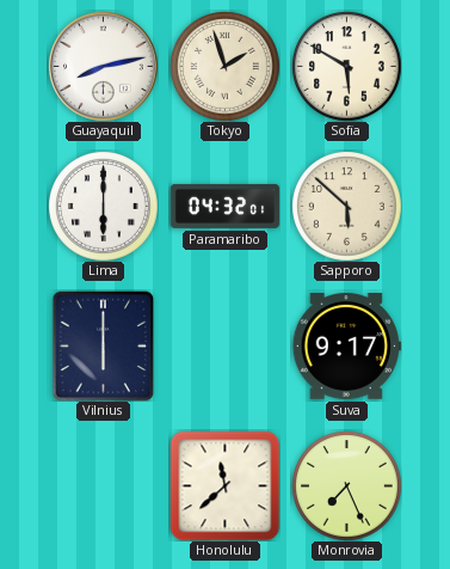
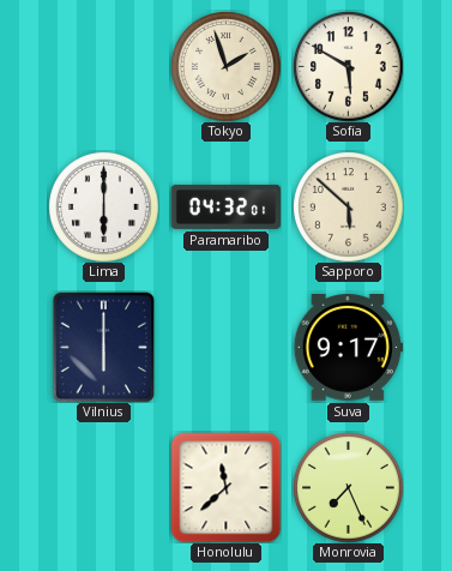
Guayaquil: 8:13 -> none (103, 66)
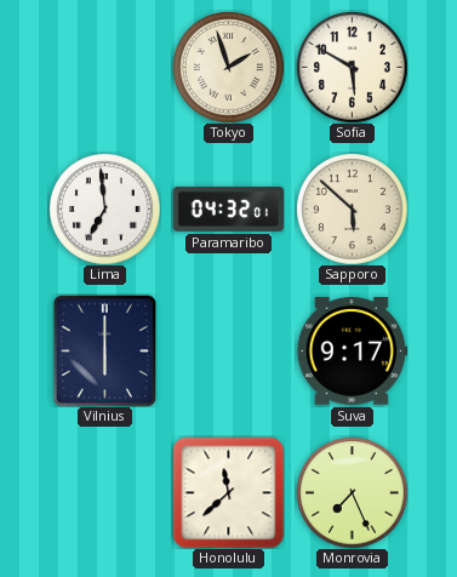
Lima: 6:00 -> 6:59 (105, 210)
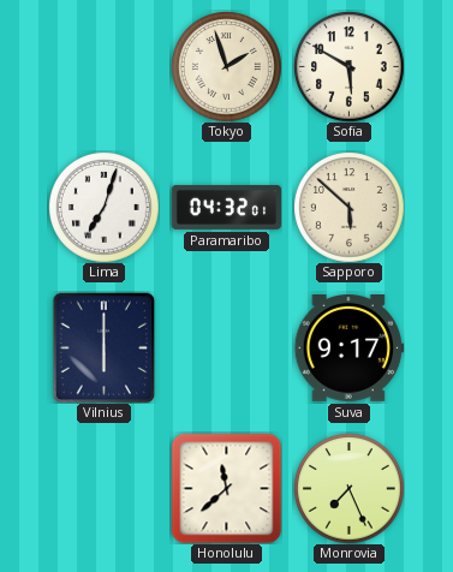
Lima: 6:59 -> 7:03 (105, 208)
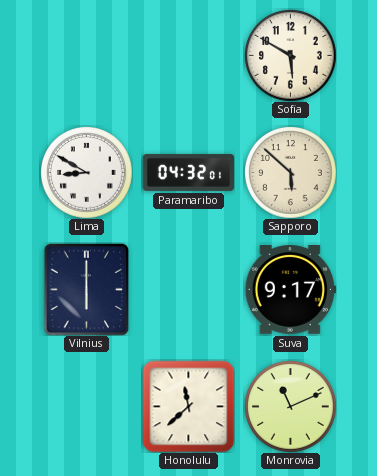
Tokyo: 1:57 -> none (227, 67)
Lima: 7:03 -> 8:50 (87, 173)
Monrovia: 7:26 -> 11:11 (291, 407)
